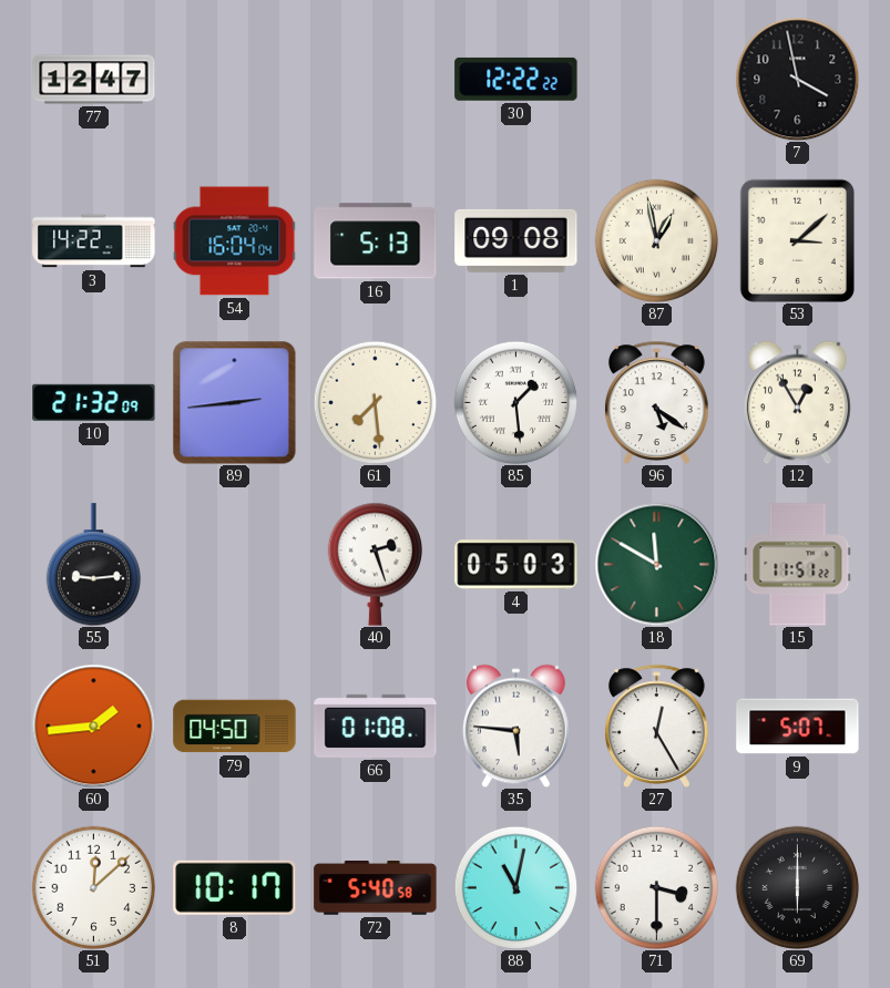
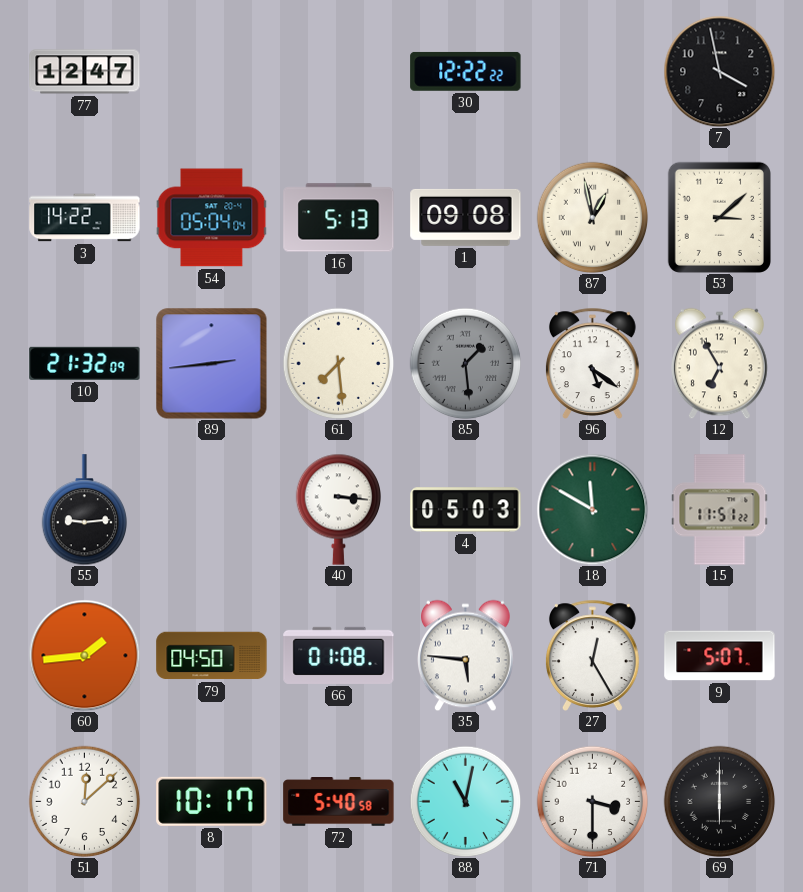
54: 16:04 -> 05:04 (211, 218)
85 dial: white -> grey (465, 363)
12: 12:55 -> 6:55 (720, 363)
40: 2:27 -> 3:16 (338, 509)
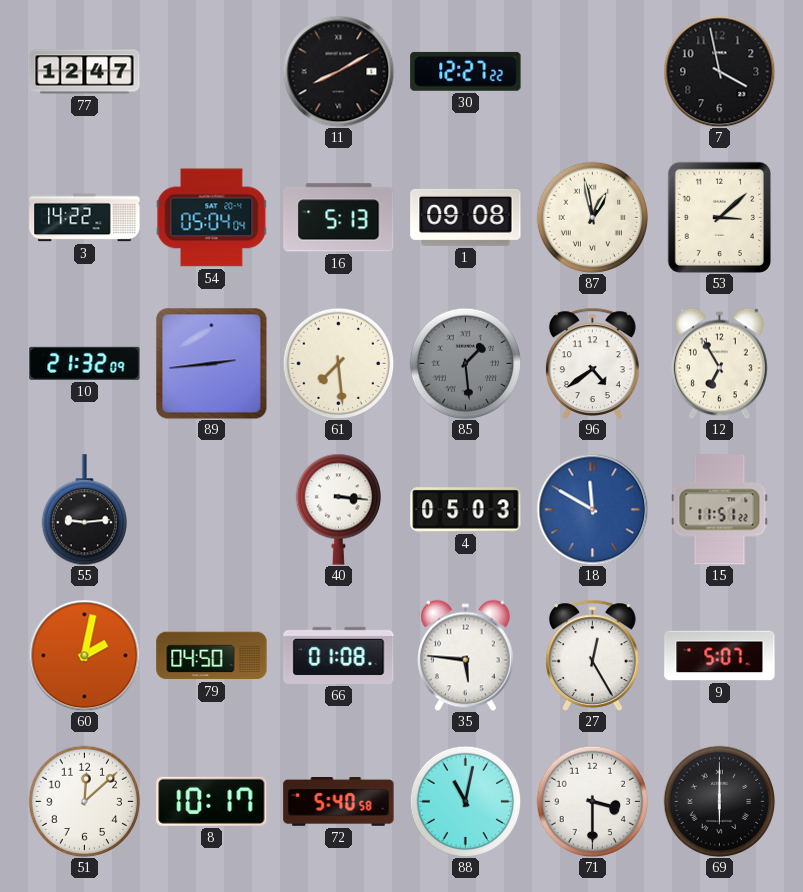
11: none -> 8:10 (338, 71)
30: 12:22 -> 12:27 (466, 71)
96: 5:21 -> 4:39 (592, 363)
18 dial: green -> blue (592, 509)
60: 1:44 -> 2:02 (84, 655)
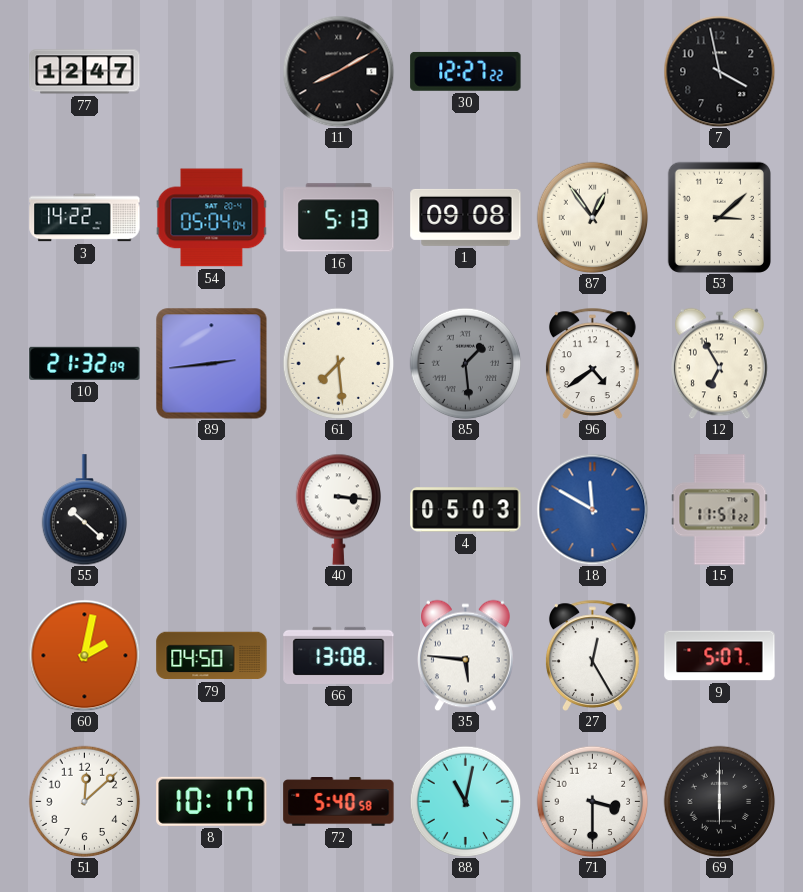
87: 12:58 -> 12:54 (592, 217)
55: 9:14 -> 10:22 (84, 510)
66: 01:08 -> 13:08 (339, 655)
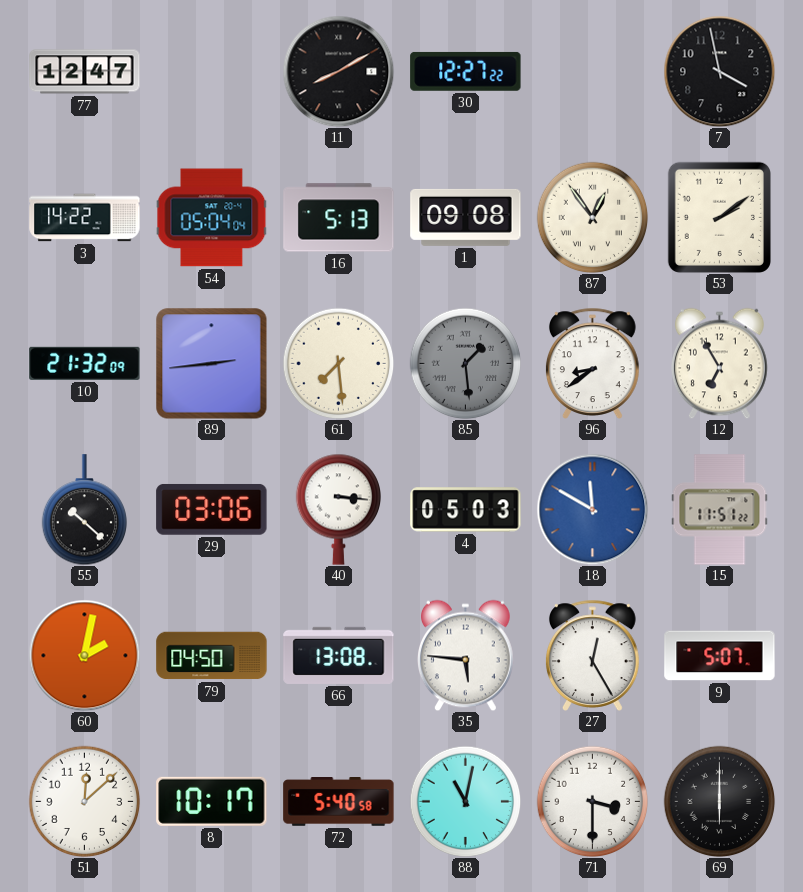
53: 3:08 -> 2:09 (719, 217)
96: 4:39 -> 8:39 (592, 363)
29: none -> 03:06 (212, 510)
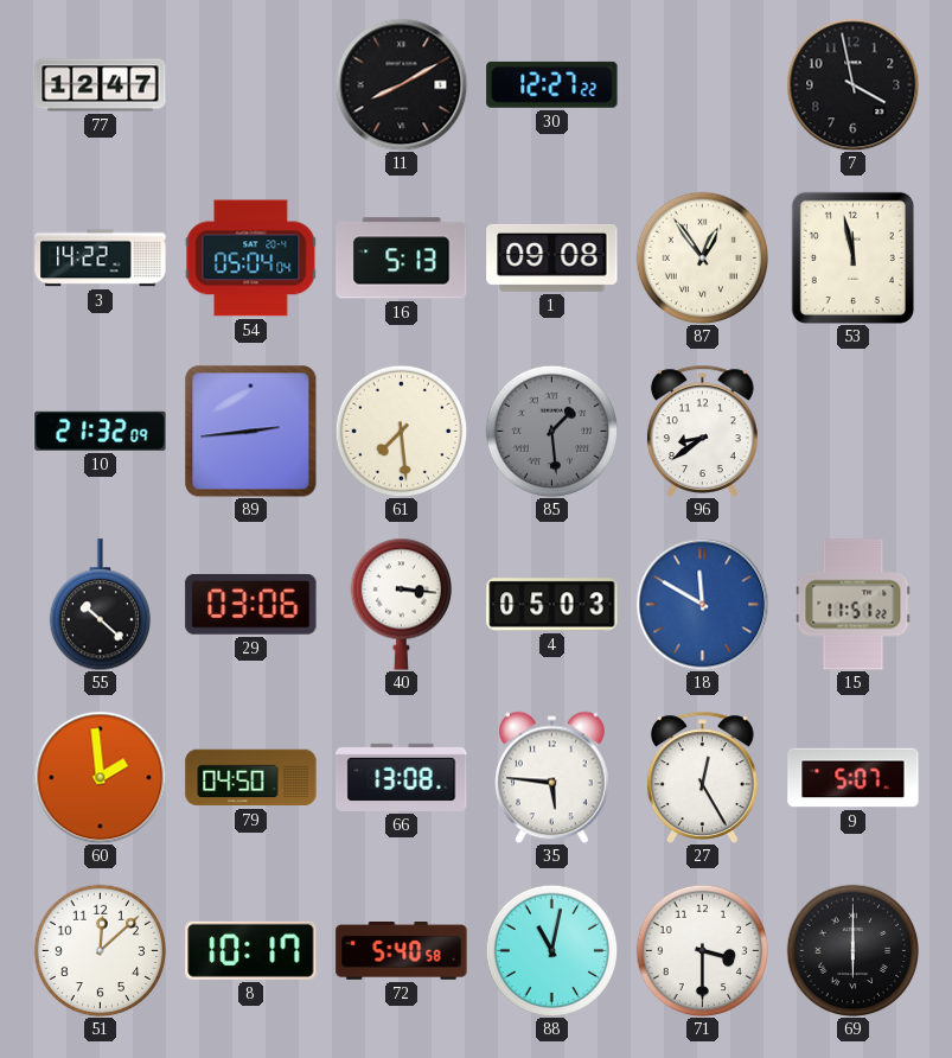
53: 2:09 -> 11:58 (852, 257)
12: 6:55 -> none (720, 363)
60: 2:02 -> 1:59 (100, 777)
